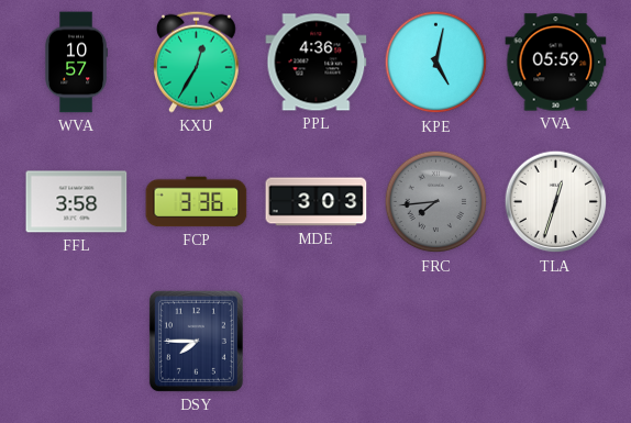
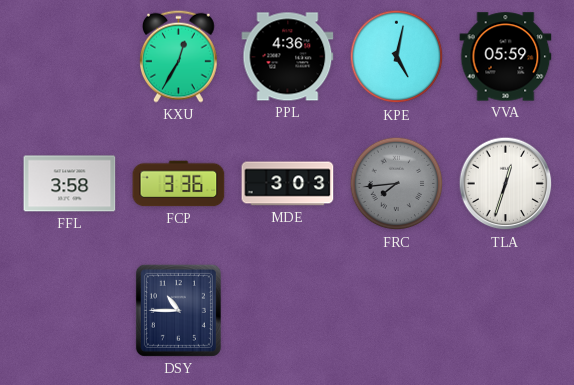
WVA: 10:57 -> none (76, 63)
DSY: 7:45 -> 10:45 (178, 310)
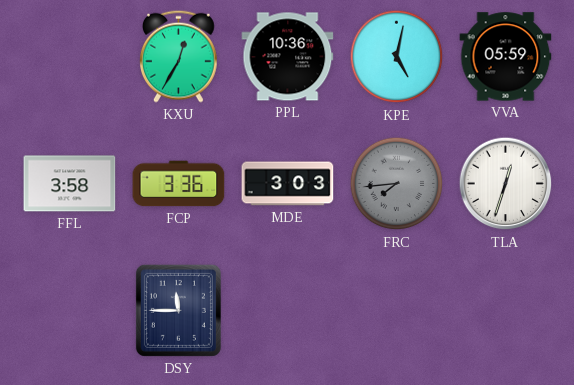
PPL: 4:36 -> 10:36 (288, 57)
DSY: 10:45 -> 11:45 (178, 310)
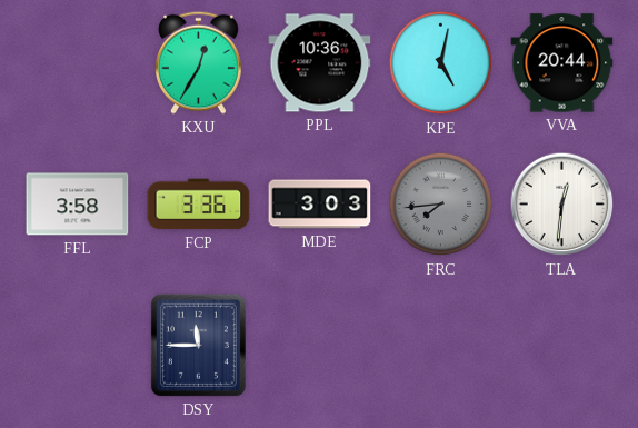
VVA: 05:59 -> 20:44 (562, 63)
TLA: 12:33 -> 12:31 (562, 205)
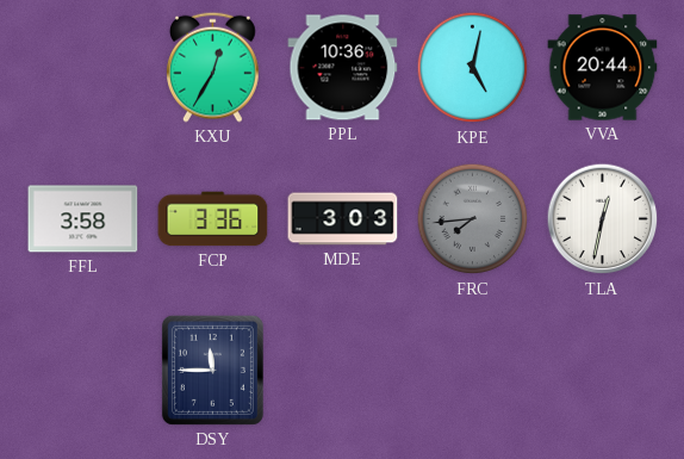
TLA: 12:31 -> 12:32 (603, 219)
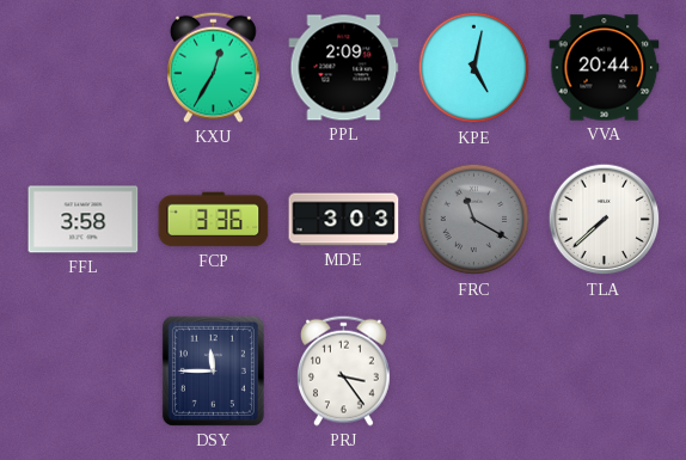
PPL: 10:36 -> 2:09 (344, 68)
FRC: 7:44 -> 11:20 (474, 220)
TLA: 12:32 -> 7:38 (605, 220)
PRJ: none -> 3:24 (344, 370)
